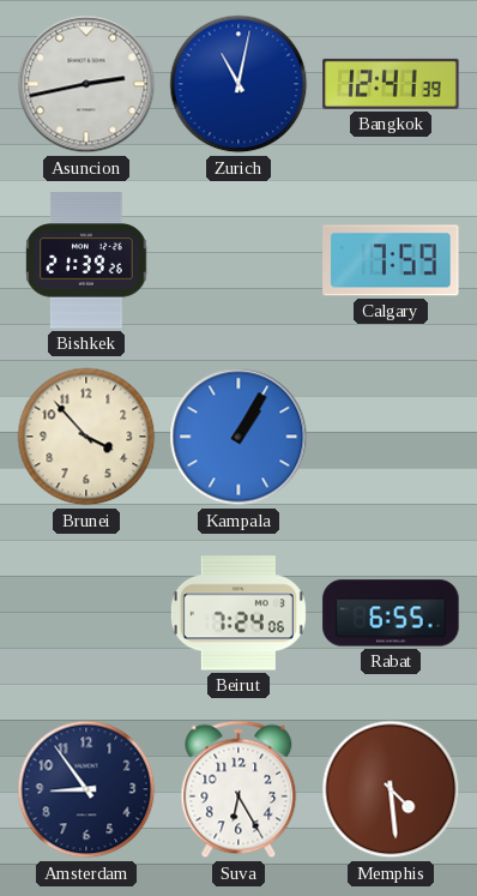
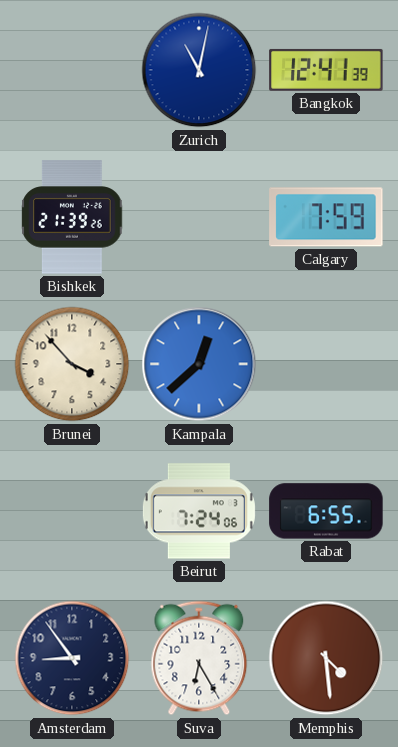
Asuncion: 2:43 -> none (86, 84)
Kampala: 1:05 -> 12:38 (199, 364)
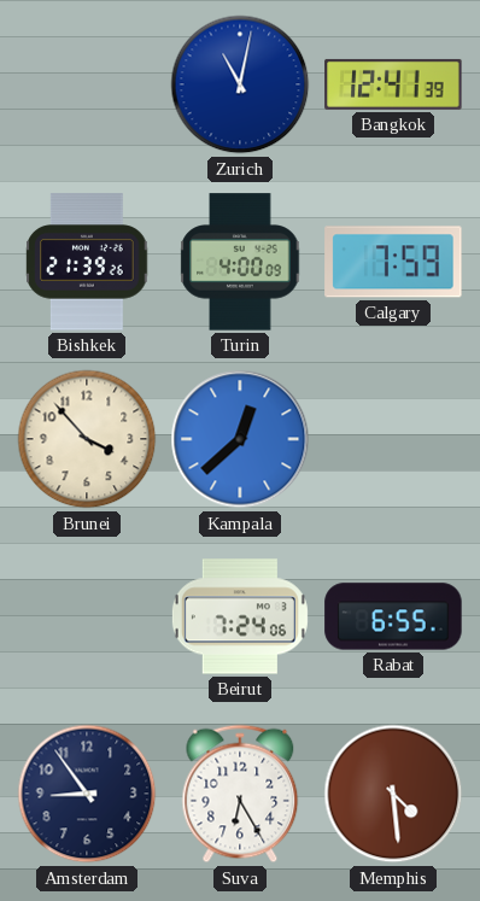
Turin: none -> 4:00 (240, 262)
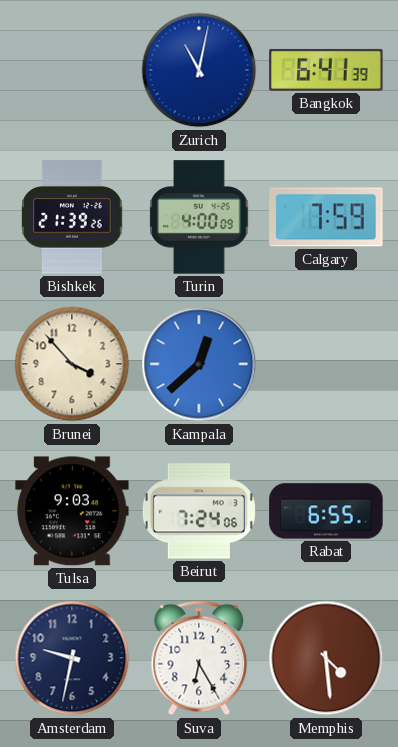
Bangkok: 12:41 -> 6:41 (326, 70)
Tulsa: none -> 9:03 (72, 511)
Amsterdam: 8:54 -> 9:32 (72, 658)
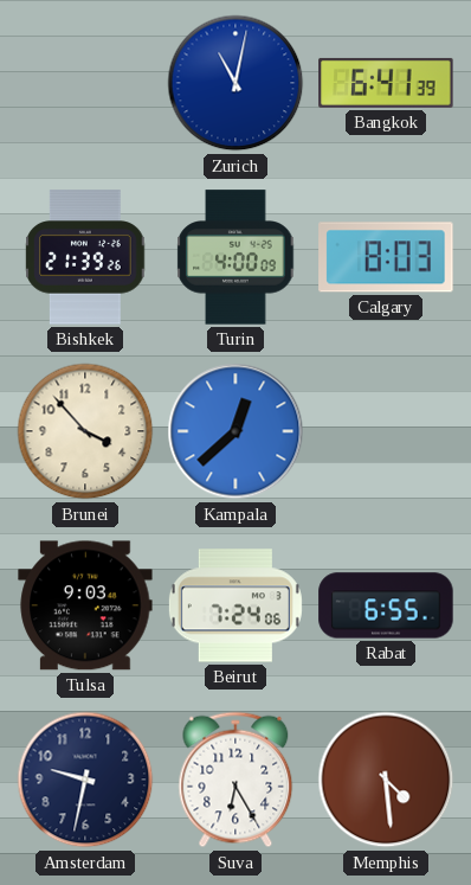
Calgary: 7:59 -> 8:03 (386, 257)
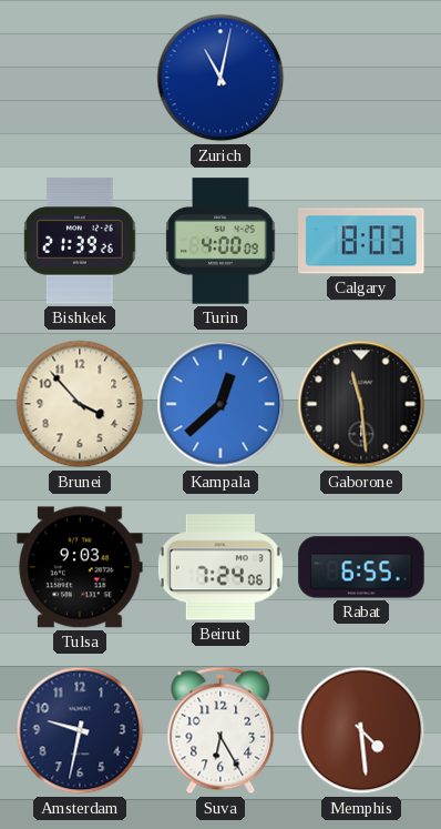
Bangkok: 6:41 -> none (386, 83)
Gaborone: none -> 11:29 (361, 404)
